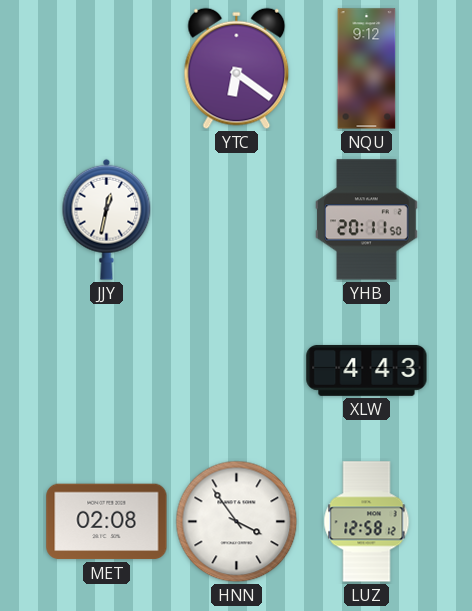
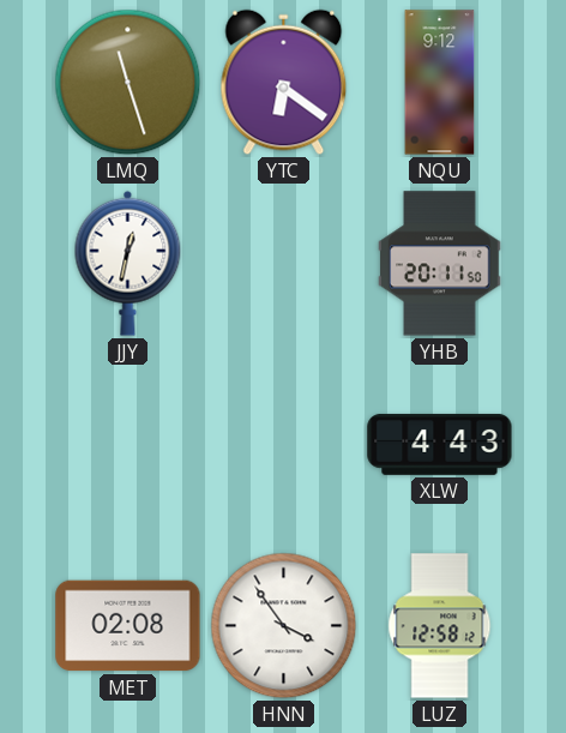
LMQ: none -> 11:27 (128, 83)
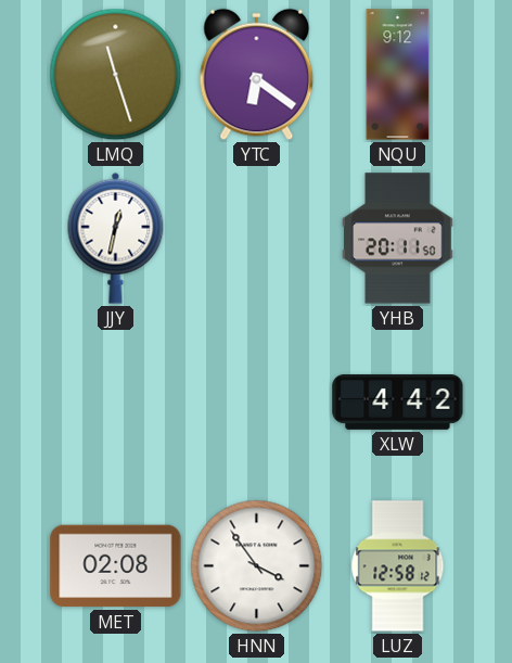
XLW: 4:43 -> 4:42 (398, 401)
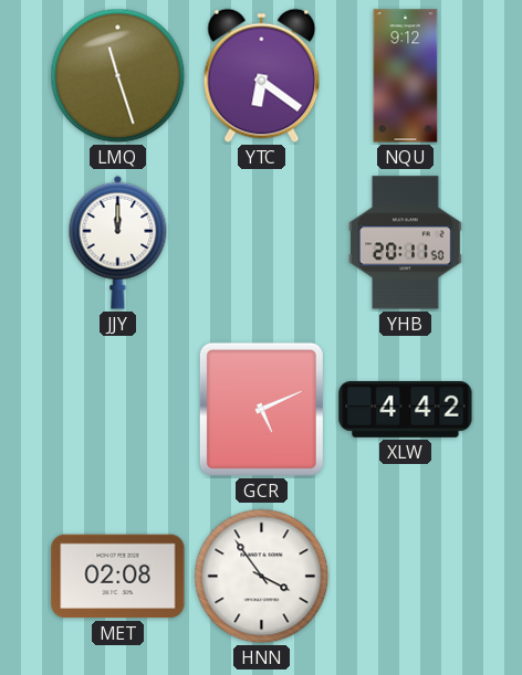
JJY: 12:32 -> 12:00 (118, 242)
GCR: none -> 5:11 (261, 409)
LUZ: 12:58 -> none (398, 566)
